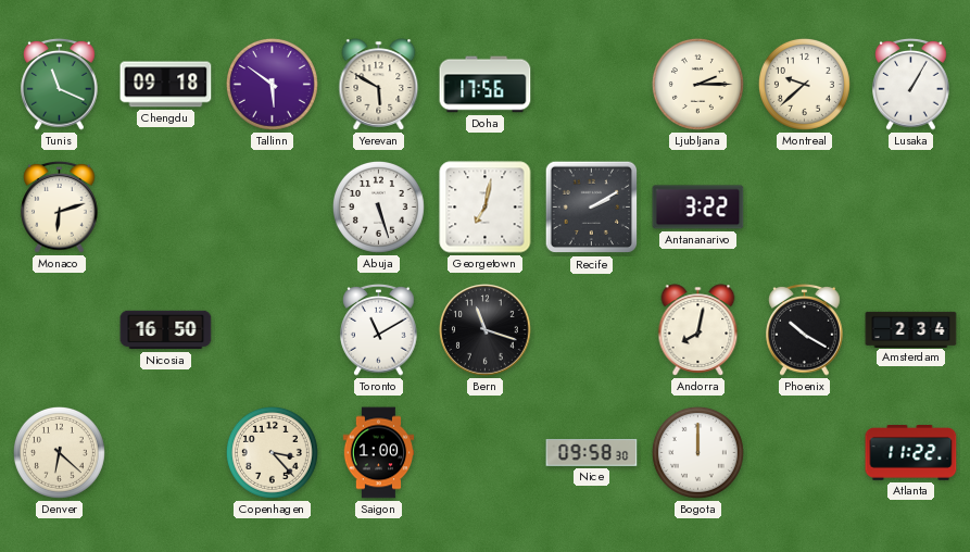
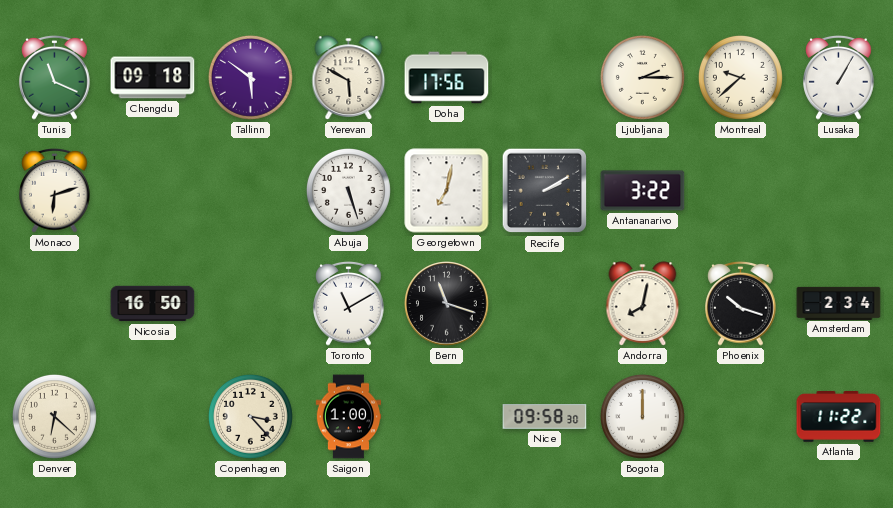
Phoenix: 10:20 -> 10:18 (741, 303)
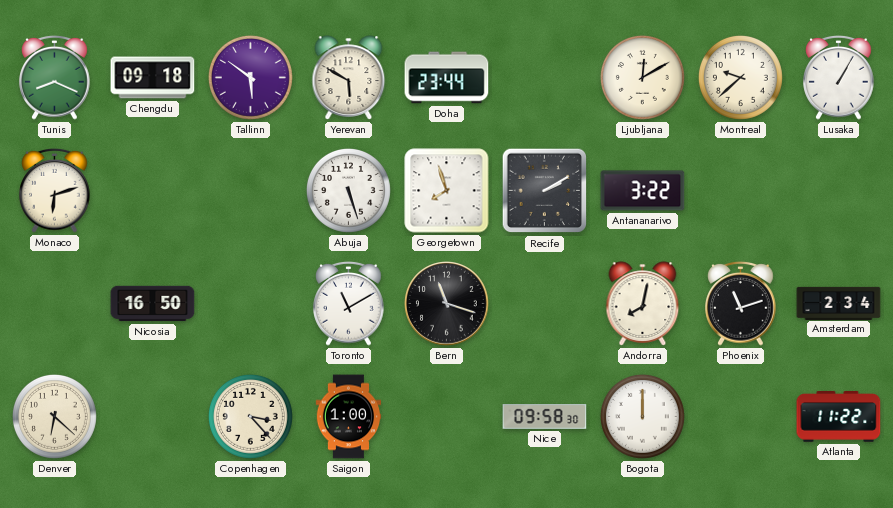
Tunis: 11:19 -> 8:19 (55, 77)
Doha: 17:56 -> 23:44 (447, 78)
Ljubljana: 2:15 -> 12:10 (642, 77)
Georgetown: 7:02 -> 7:57 (447, 191)
Phoenix: 10:18 -> 11:12 (741, 303)
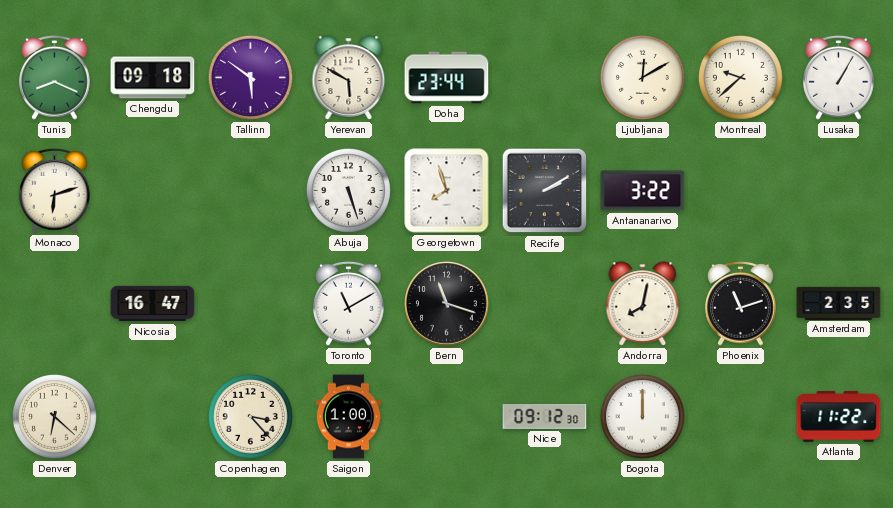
Nicosia: 16:50 -> 16:47 (153, 304)
Amsterdam: 2:34 -> 2:35 (839, 303)
Nice: 09:58 -> 09:12 (545, 417)
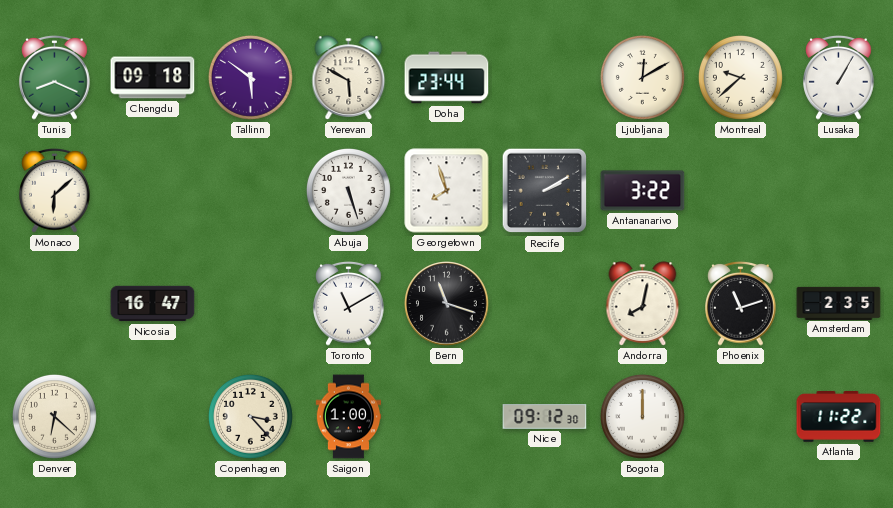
Monaco: 6:12 -> 6:08 (55, 190)
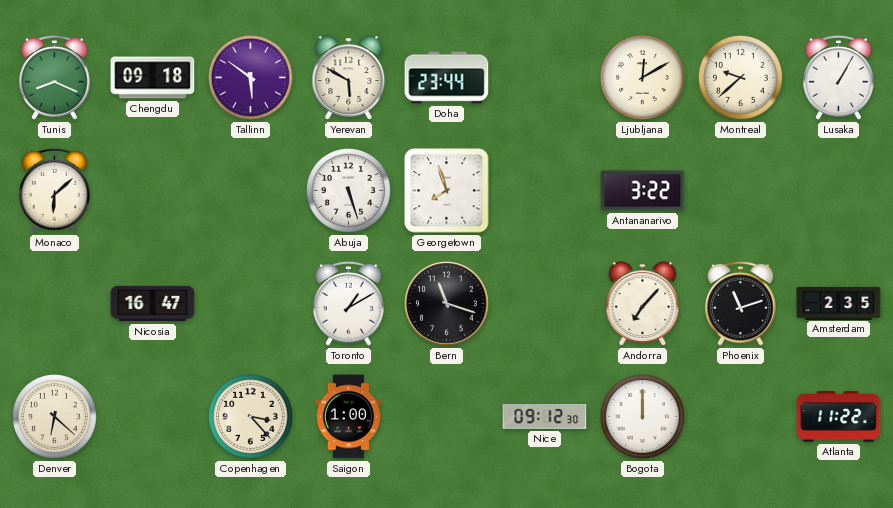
Recife: 2:10 -> none (545, 191)
Toronto: 11:10 -> 1:10 (349, 303)
Andorra: 8:02 -> 7:07 (643, 304)
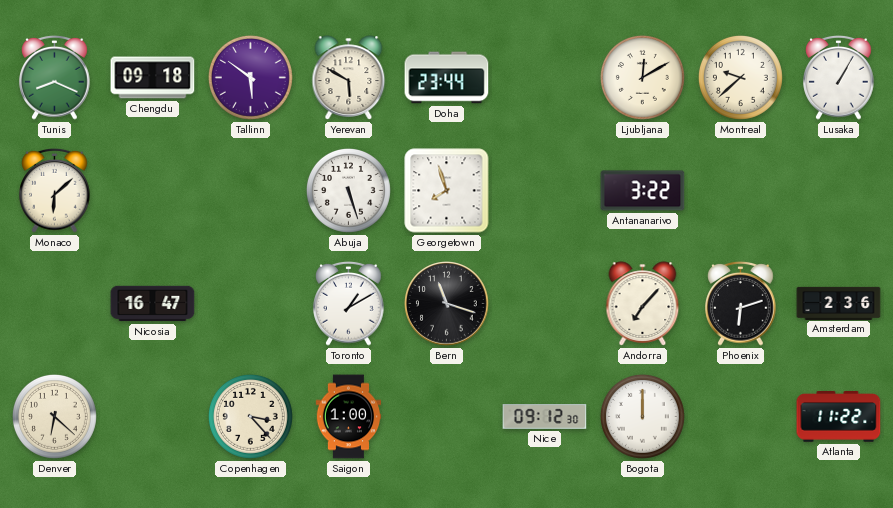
Phoenix: 11:12 -> 6:12 (741, 303)
Amsterdam: 2:35 -> 2:36 (839, 303)
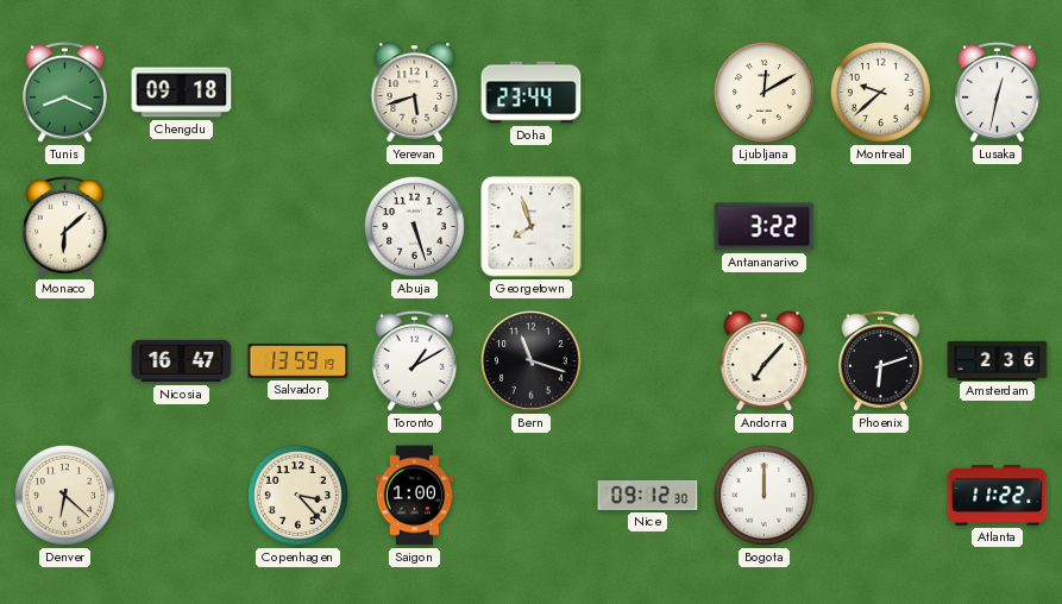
Tallinn: 5:51 -> none (250, 77)
Yerevan: 5:50 -> 5:42 (415, 93)
Lusaka: 1:05 -> 12:32 (998, 92)
Salvador: none -> 13:59 (299, 361)
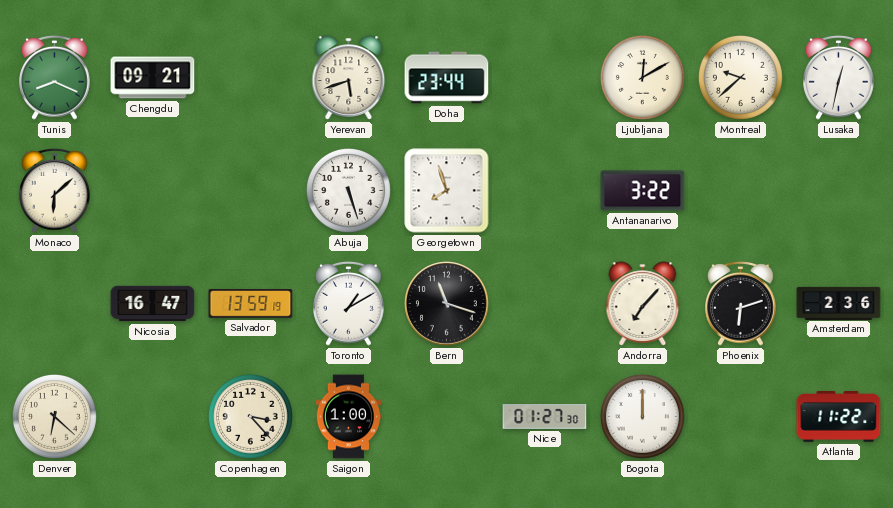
Chengdu: 09:18 -> 09:21 (153, 78)
Nice: 09:12 -> 01:27 (545, 417)
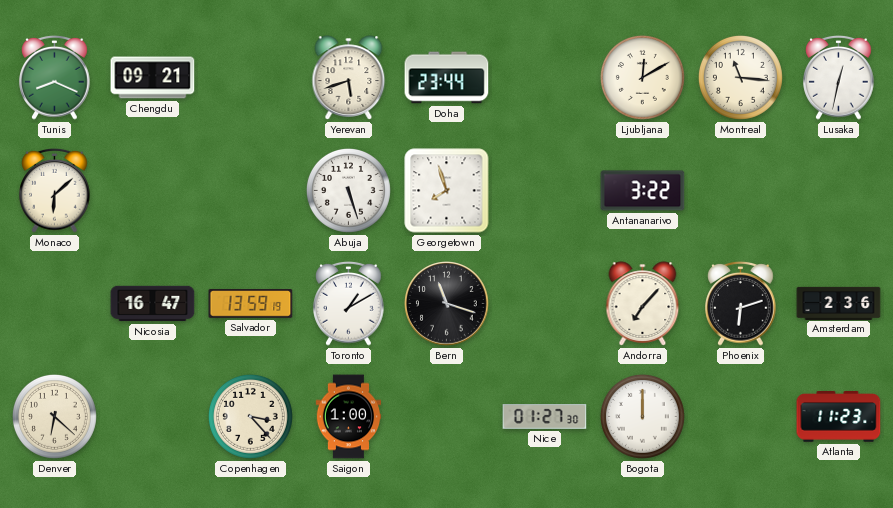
Montreal: 9:38 -> 11:16 (740, 77)
Atlanta: 11:22 -> 11:23 (839, 417)
